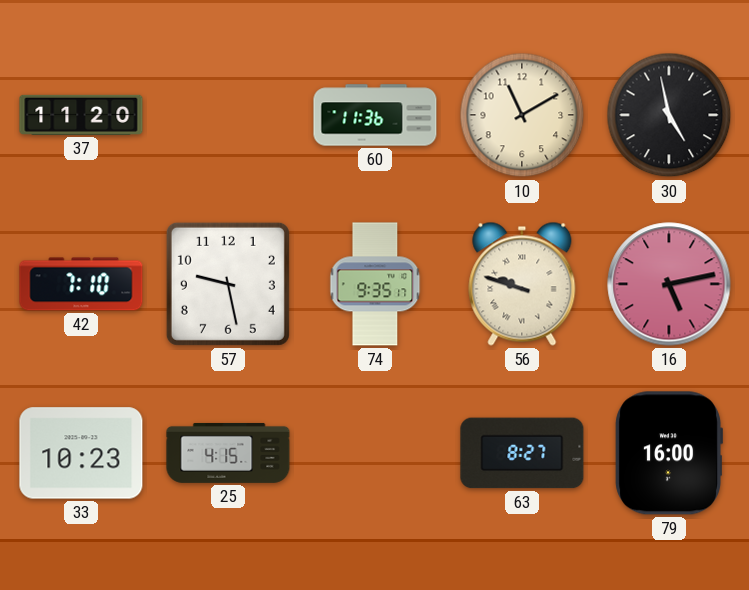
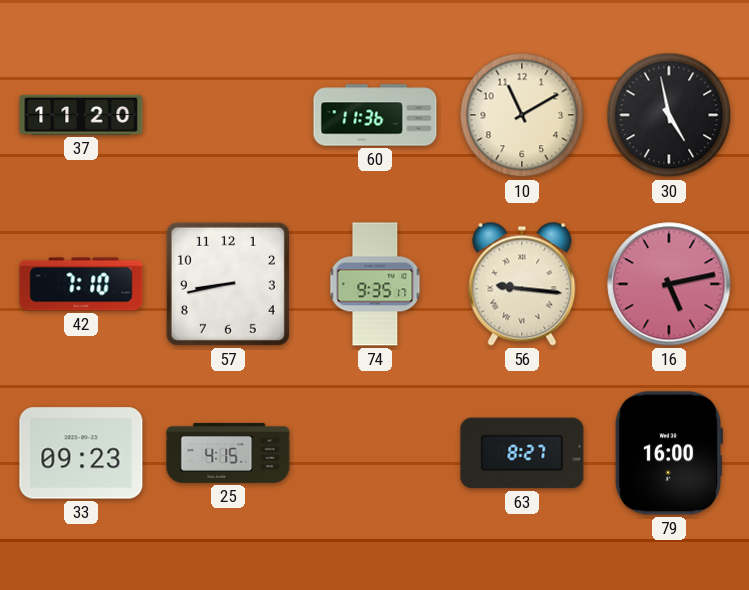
57: 9:28 -> 8:43 (228, 284)
56: 9:48 -> 9:16 (522, 284)
33: 10:23 -> 09:23 (81, 453)
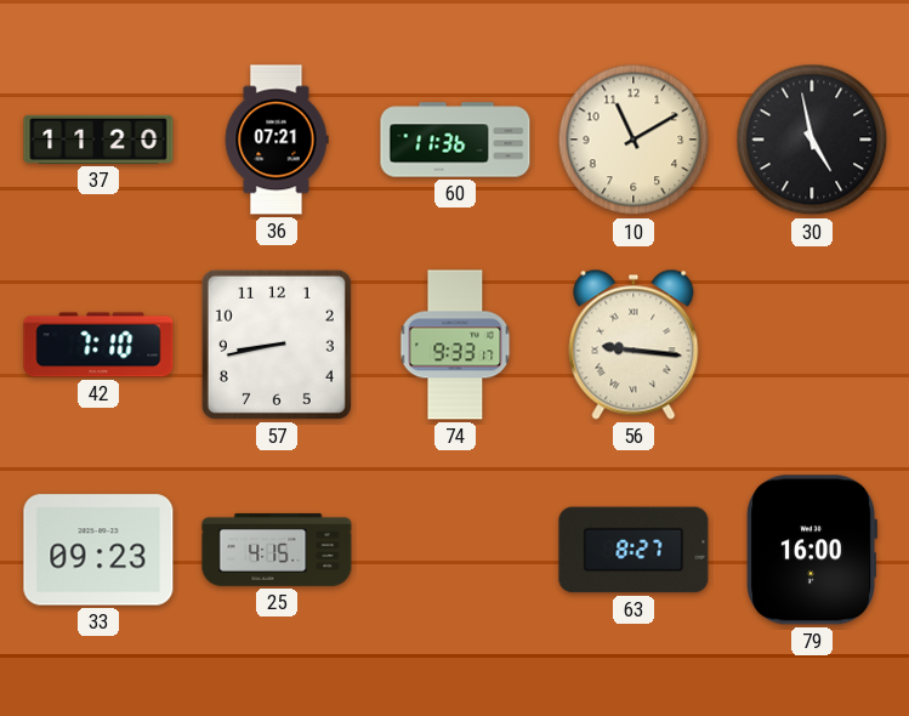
36: none -> 07:21 (277, 140)
74: 9:35 -> 9:33 (455, 345)
16: 5:13 -> none (669, 284)
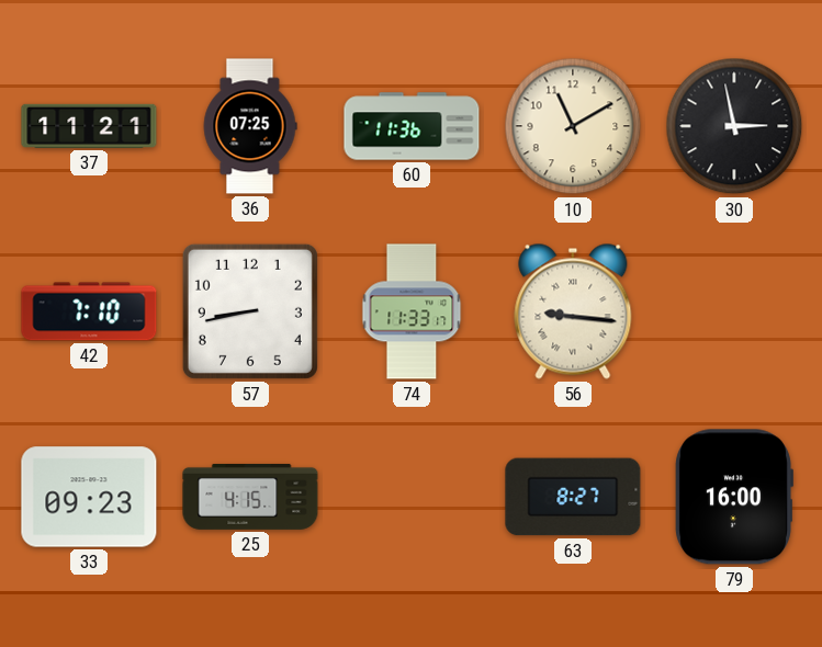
37: 11:20 -> 11:21 (89, 126)
36: 07:21 -> 07:25 (250, 126)
30: 4:58 -> 2:58 (734, 126)
74: 9:33 -> 11:33 (412, 311)
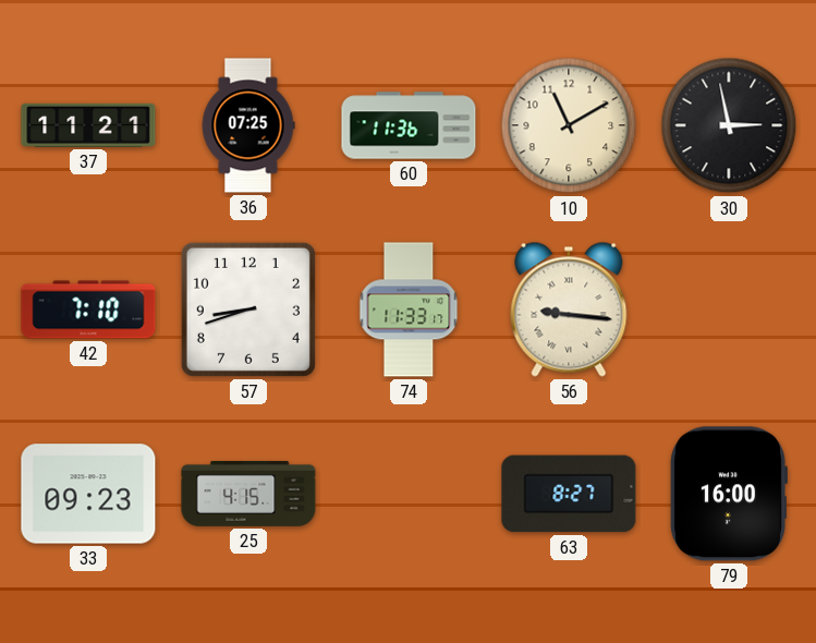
57: 8:43 -> 8:42 (248, 310)
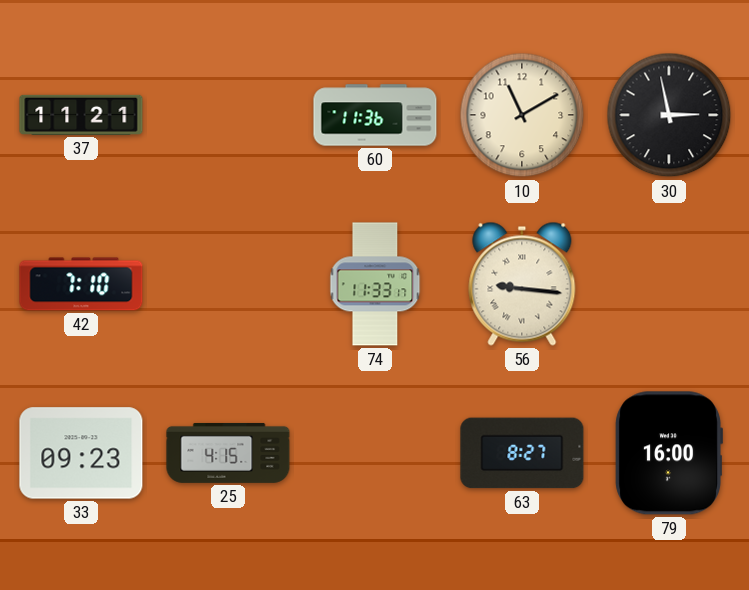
36: 07:25 -> none (248, 125)
57: 8:42 -> none (248, 310)
